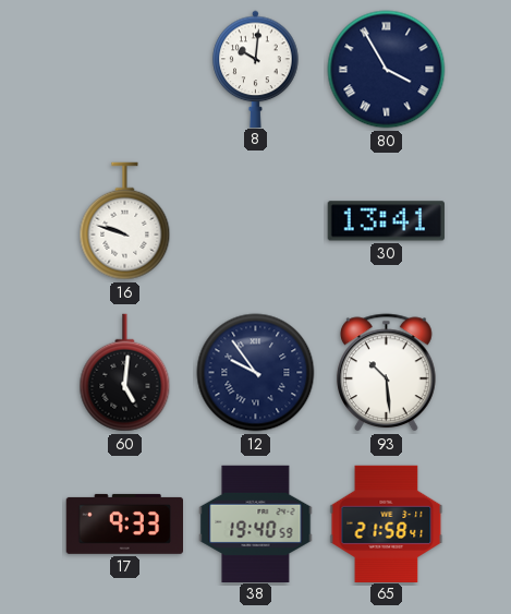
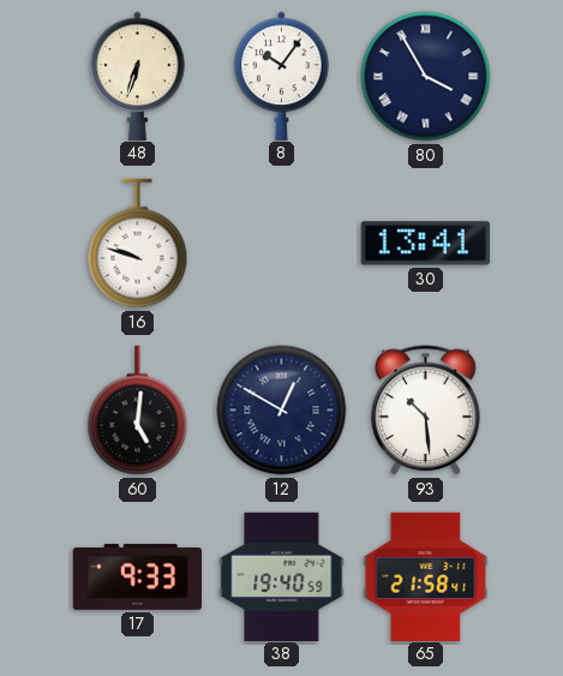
48: none -> 6:33 (138, 76)
8: 10:01 -> 10:06 (282, 76)
12: 9:54 -> 12:50 (282, 411)
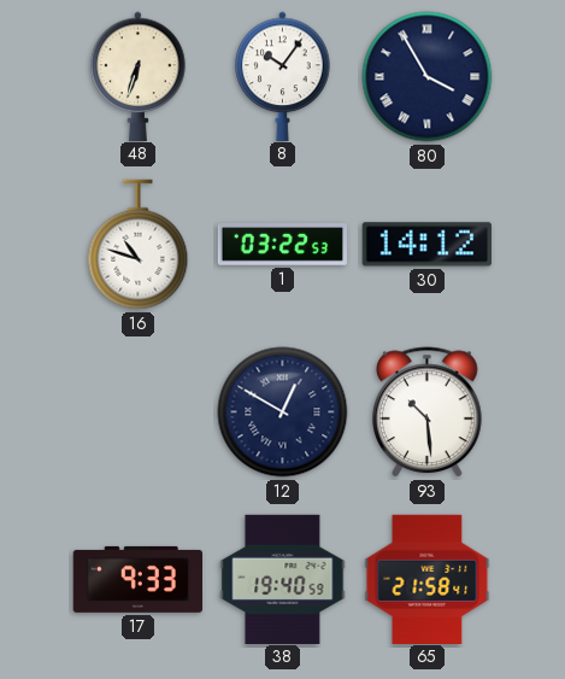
16: 9:48 -> 10:48 (139, 245)
1: none -> 03:22 (282, 245)
30: 13:41 -> 14:12 (426, 245)
60: 5:01 -> none (138, 411)
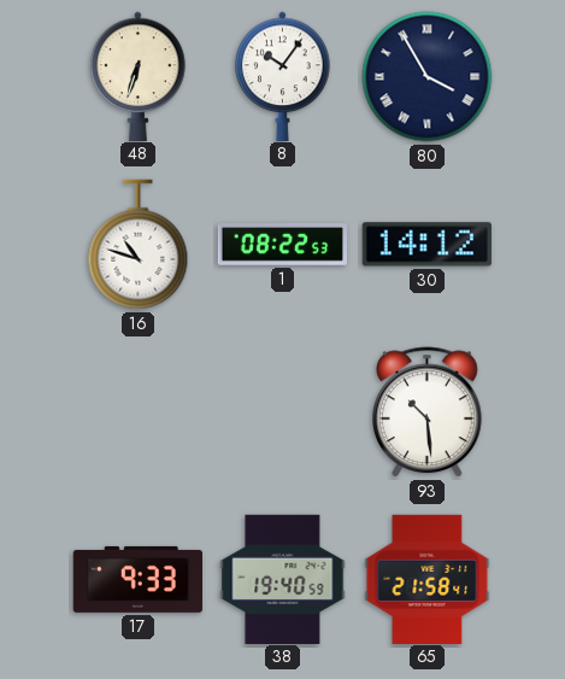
1: 03:22 -> 08:22 (282, 245)
12: 12:50 -> none (283, 412)
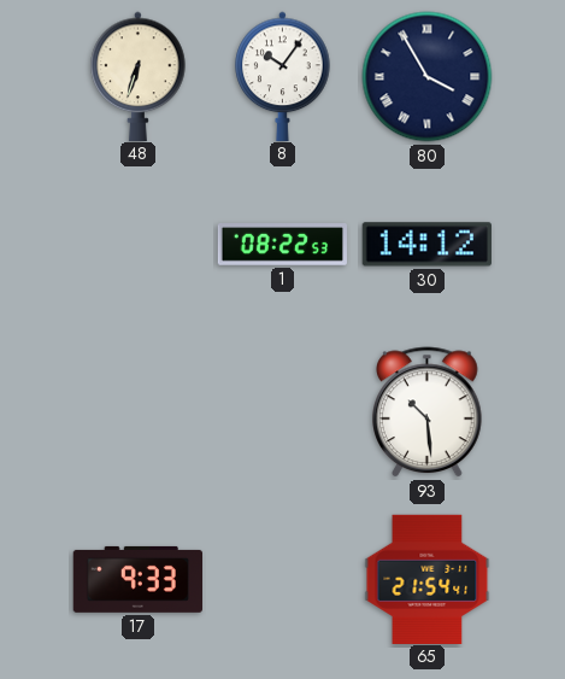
16: 10:48 -> none (139, 245)
38: 19:40 -> none (283, 579)
65: 21:58 -> 21:54 (428, 579)
